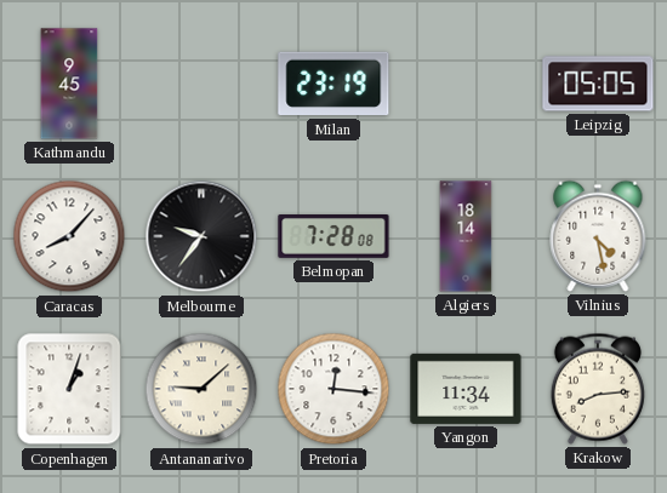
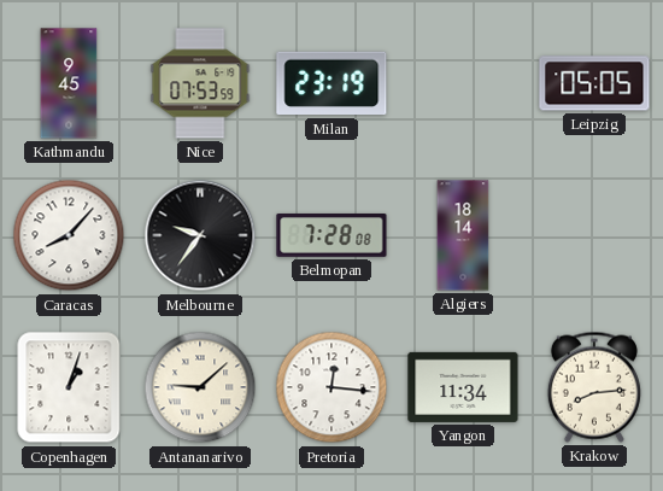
Nice: none -> 07:53 (200, 83)
Vilnius: 4:28 -> none (598, 236)
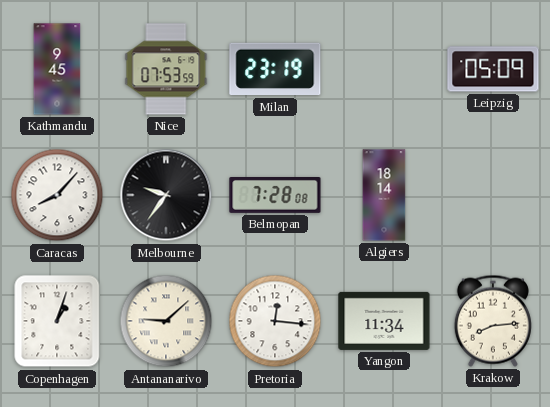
Leipzig: 05:05 -> 05:09 (493, 69)
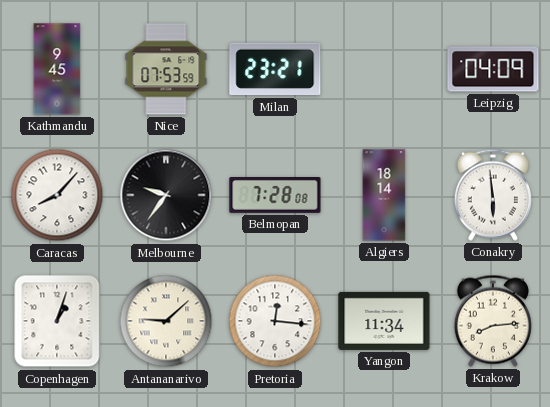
Milan: 23:19 -> 23:21 (275, 69)
Leipzig: 05:09 -> 04:09 (493, 69)
Conakry: none -> 5:59 (493, 195)
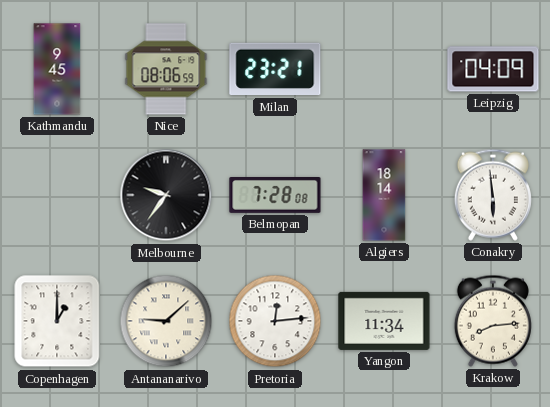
Nice: 07:53 -> 08:06 (166, 69)
Caracas: 8:07 -> none (57, 195)
Copenhagen: 1:03 -> 1:00 (57, 321)
Pretoria: 12:16 -> 12:14 (275, 321)
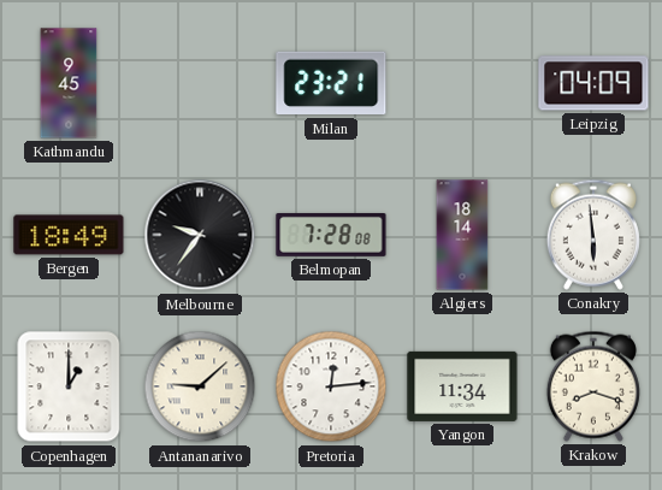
Nice: 08:06 -> none (166, 69)
Bergen: none -> 18:49 (69, 235)
Krakow: 8:14 -> 8:18 (593, 386)
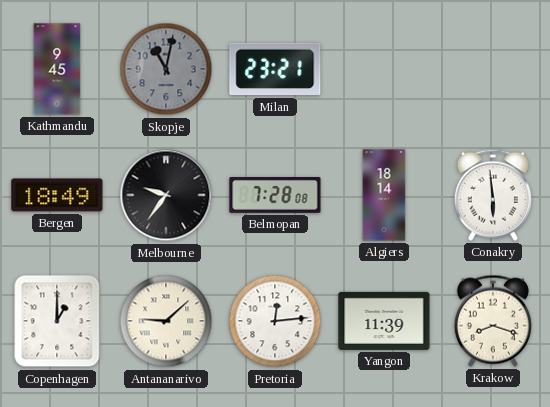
Skopje: none -> 11:02 (166, 69)
Leipzig: 04:09 -> none (593, 83)
Yangon: 11:34 -> 11:39 (384, 321)
